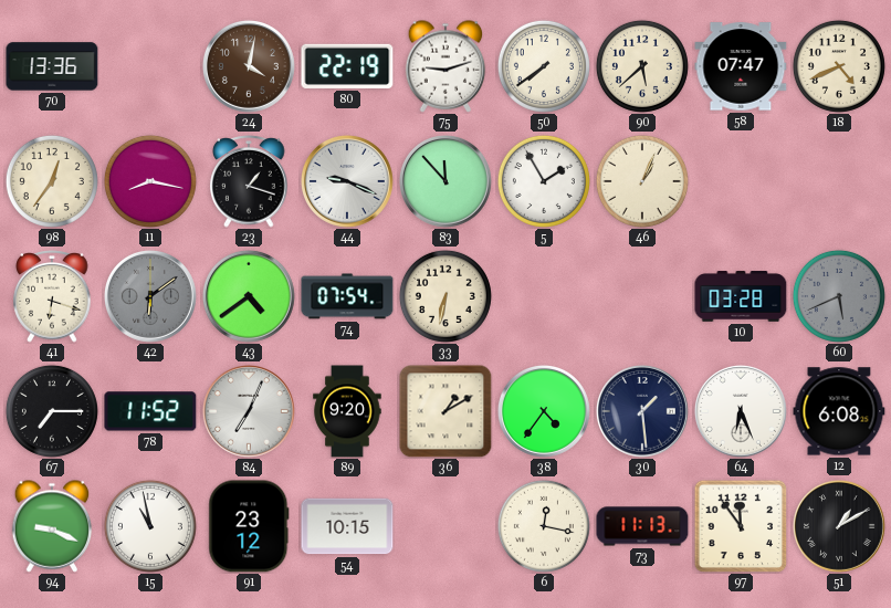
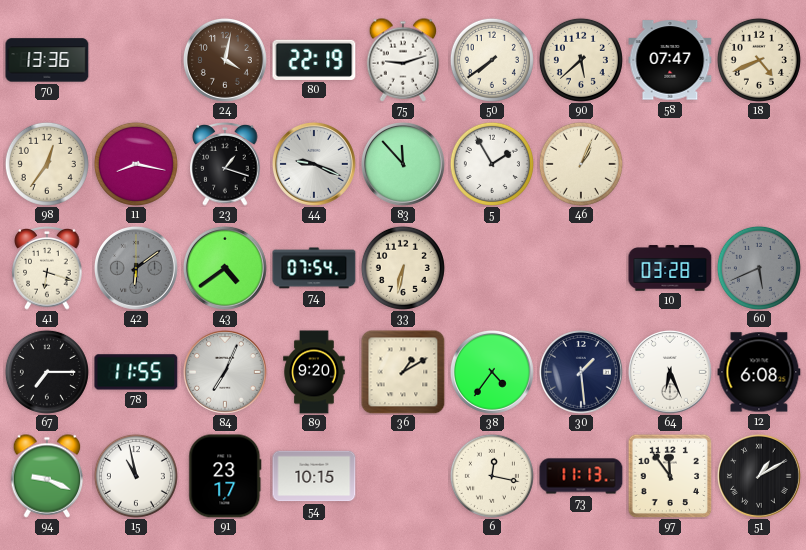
78: 11:52 -> 11:55 (136, 372)
91: 23:12 -> 23:17 (225, 476)
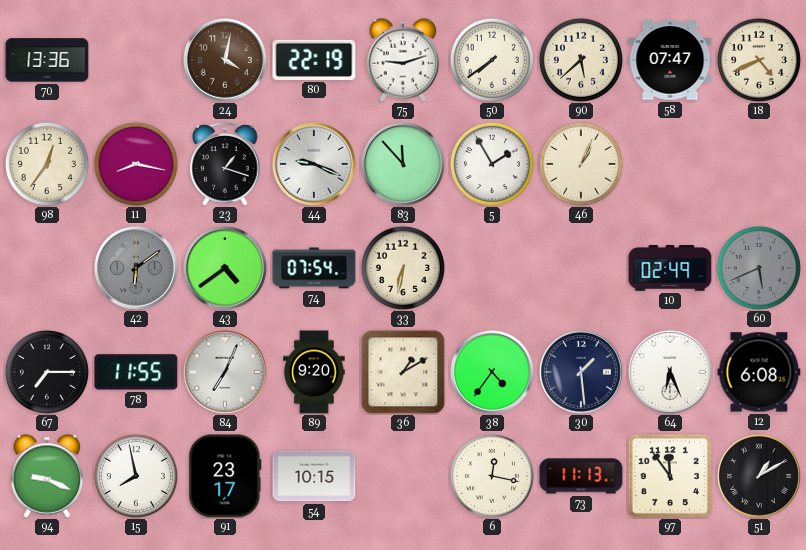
41: 6:18 -> none (47, 268)
10: 03:28 -> 02:49 (670, 268)
15: 10:58 -> 7:58 (136, 476)
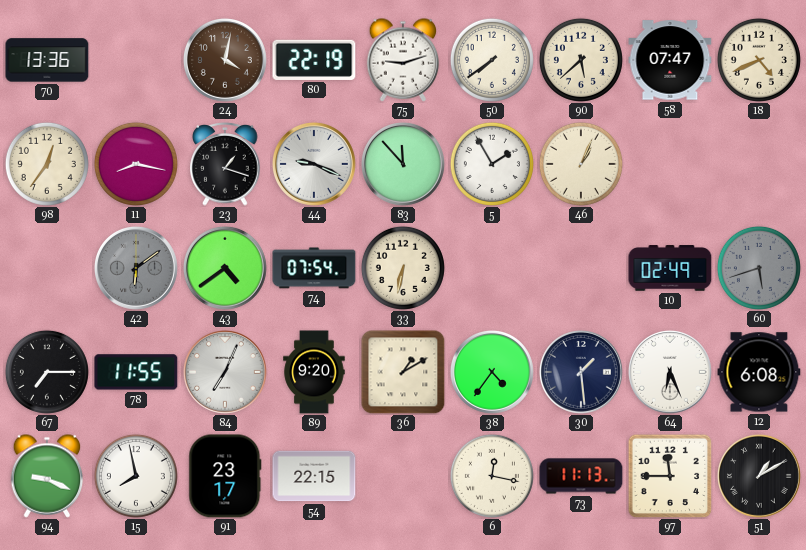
60: 5:41 -> 5:42 (759, 268)
54: 10:15 -> 22:15 (314, 476)
97: 11:54 -> 11:45 (670, 476)
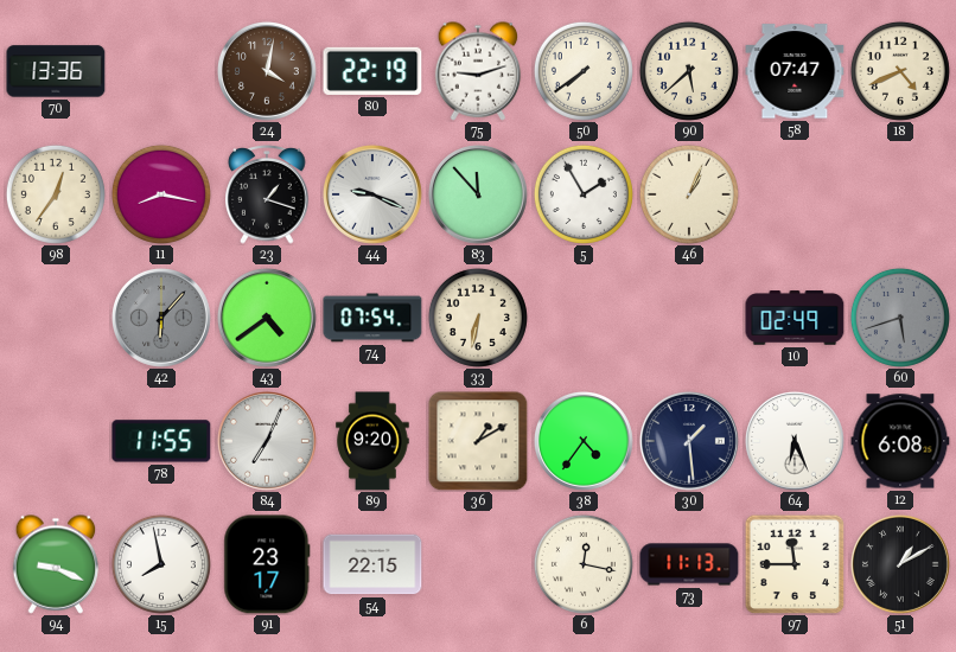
42: 6:09 -> 6:07 (161, 318)
67: 7:15 -> none (47, 372)
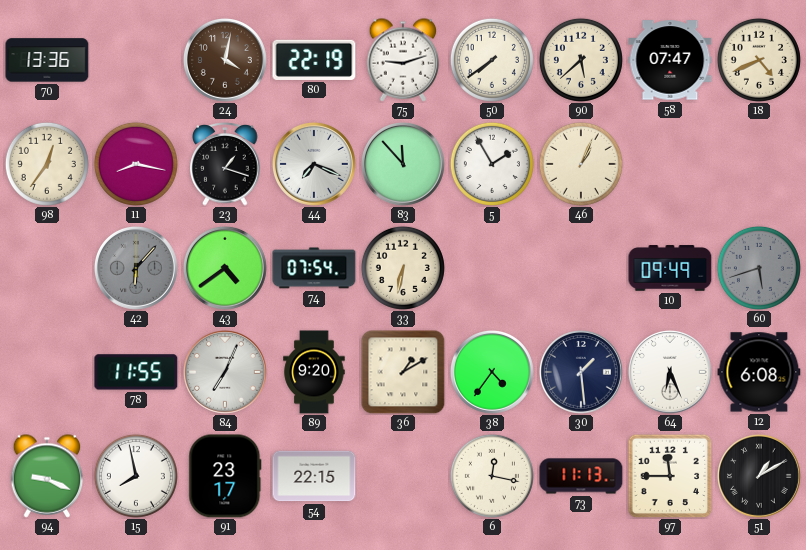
44: 9:19 -> 7:19 (314, 164)
10: 02:49 -> 09:49 (670, 268)
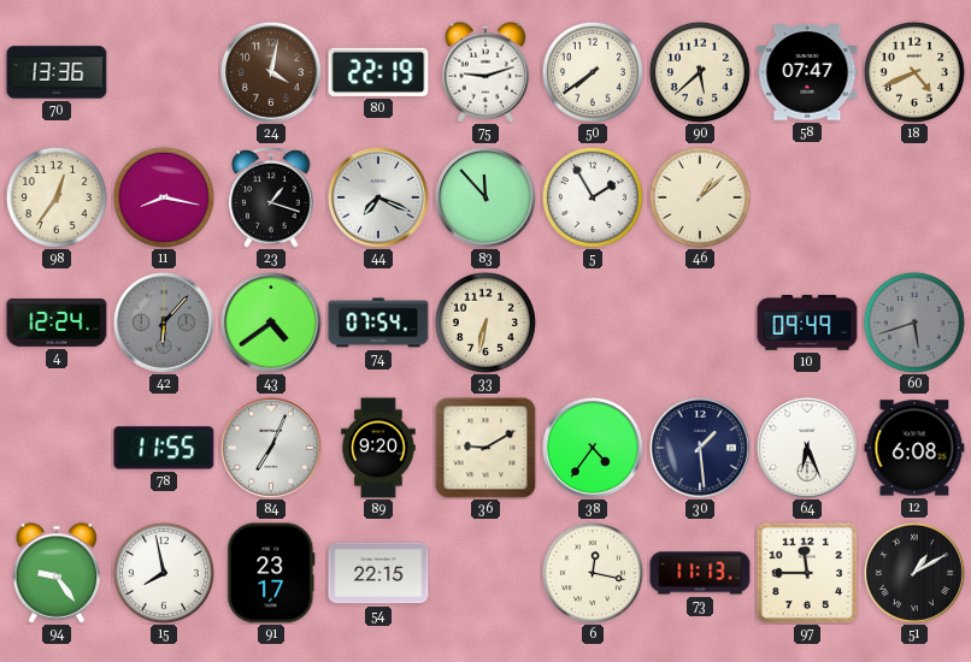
46: 1:04 -> 1:08 (700, 197)
4: none -> 12:24 (57, 324)
36: 1:10 -> 9:10 (485, 448)
94: 9:19 -> 9:24 (57, 573)
